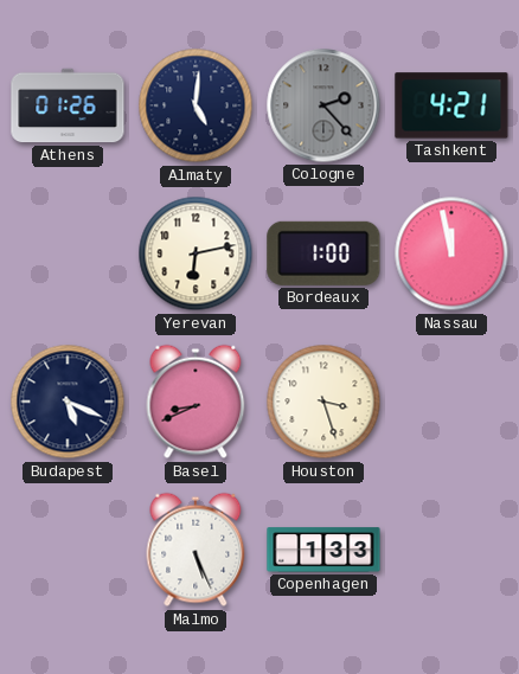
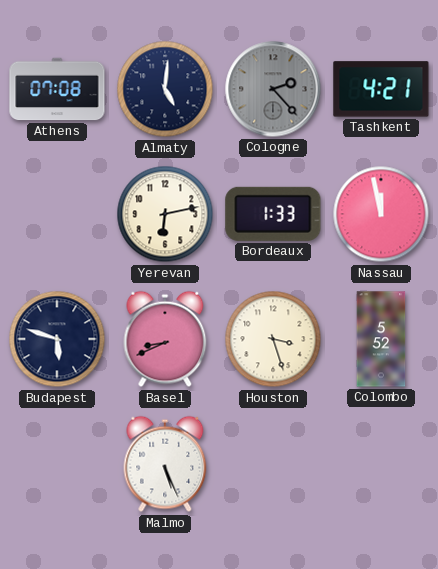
Athens: 01:26 -> 07:08 (57, 89)
Bordeaux: 1:00 -> 1:33 (273, 214)
Budapest: 5:19 -> 5:48 (57, 339)
Colombo: none -> 5:52 (381, 339)
Copenhagen: 1:33 -> none (323, 550)
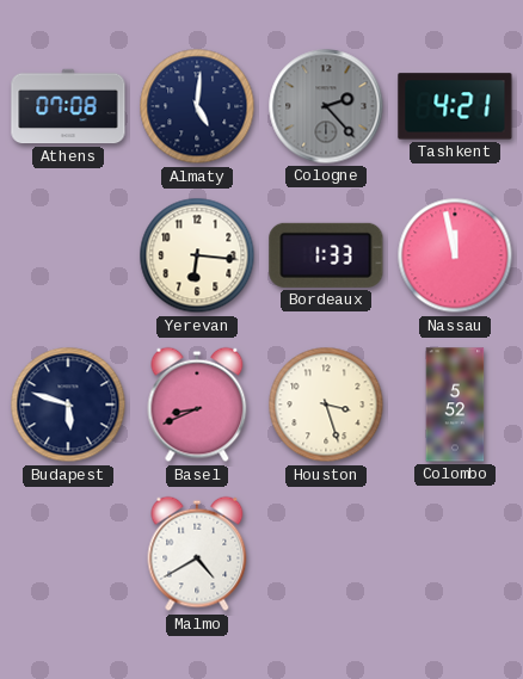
Yerevan: 6:13 -> 6:16 (197, 255)
Malmo: 5:26 -> 4:40 (197, 554)
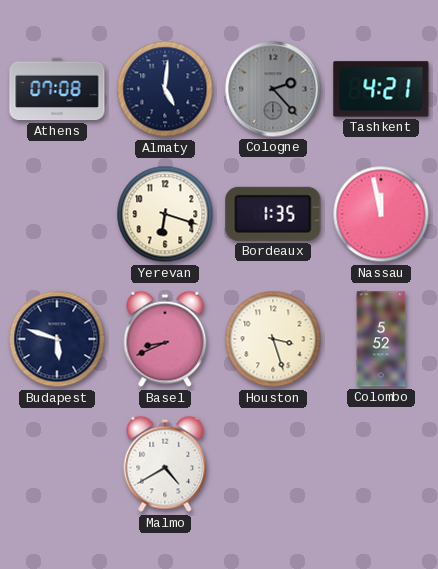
Yerevan: 6:16 -> 6:18 (165, 214)
Bordeaux: 1:33 -> 1:35 (273, 214)
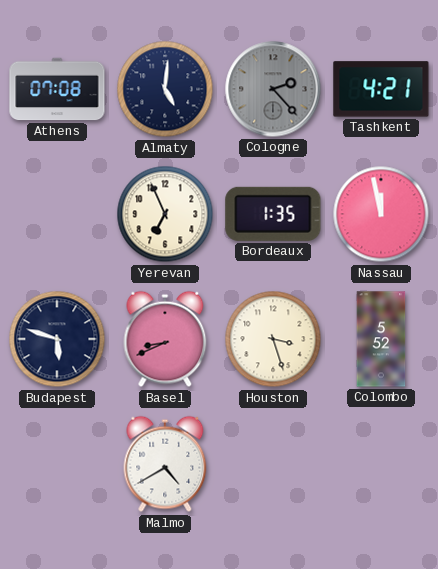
Yerevan: 6:18 -> 6:56 (165, 214)
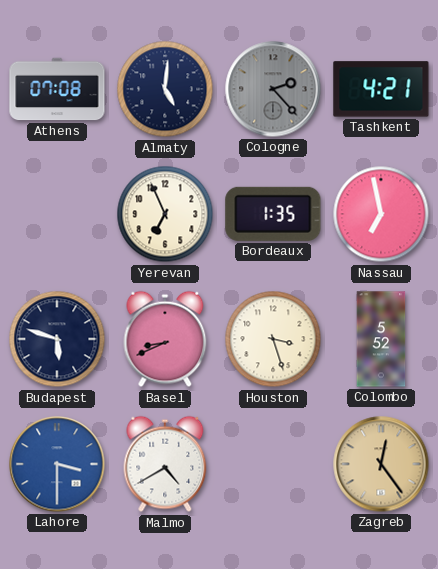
Nassau: 11:58 -> 6:58 (381, 214)
Lahore: none -> 3:30 (57, 464)
Zagreb: none -> 12:24 (381, 464)
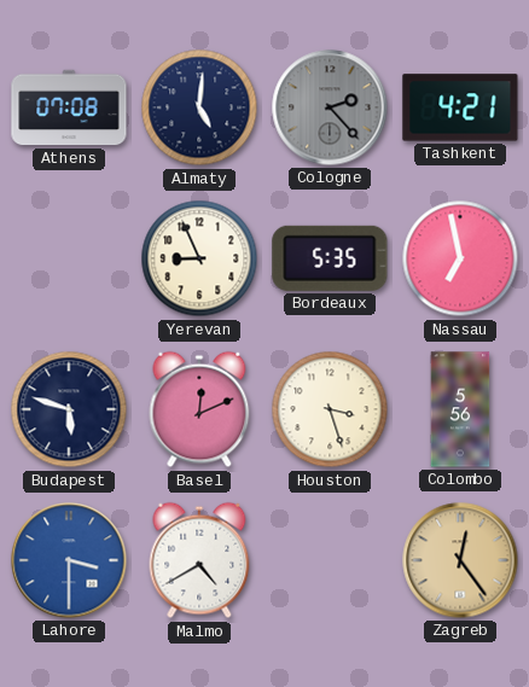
Yerevan: 6:56 -> 8:56 (199, 258)
Bordeaux: 1:35 -> 5:35 (330, 258)
Basel: 8:41 -> 12:11 (199, 409)
Colombo: 5:52 -> 5:56 (460, 409)
